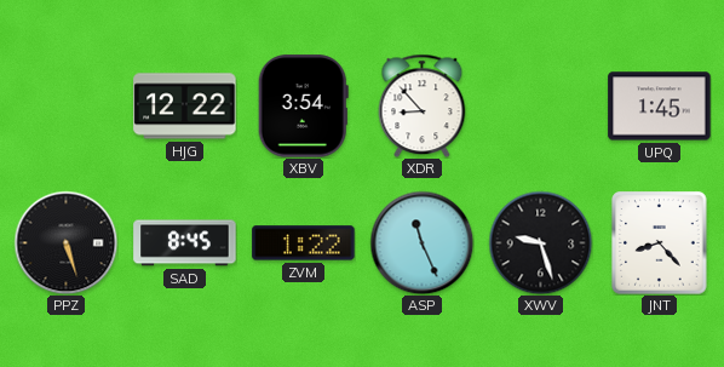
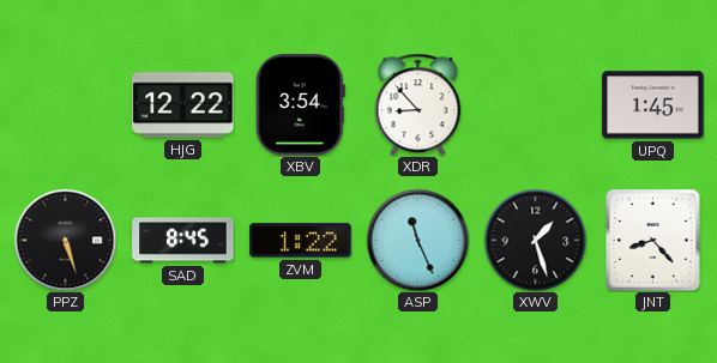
XWV: 9:27 -> 1:27 (535, 240)
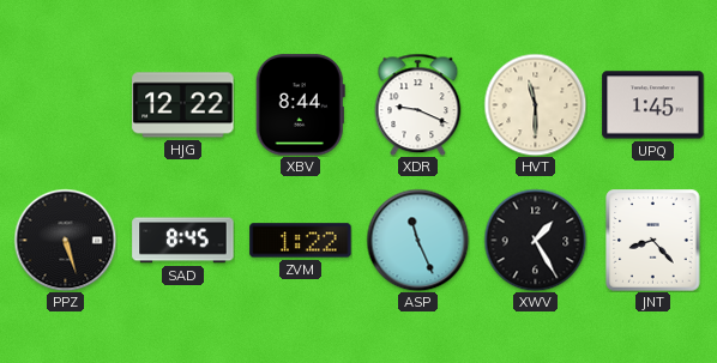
XBV: 3:54 -> 8:44 (300, 105)
XDR: 8:53 -> 9:19 (418, 104)
HVT: none -> 11:30 (535, 104)
XWV: 1:27 -> 1:25 (535, 240)
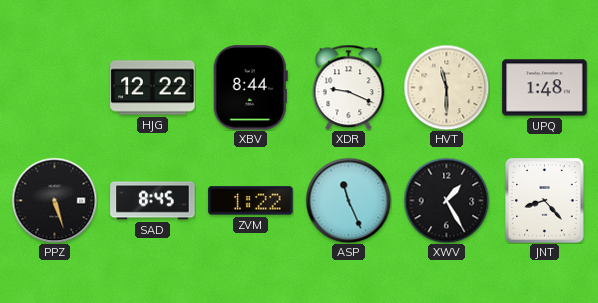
UPQ: 1:45 -> 1:48 (545, 88)
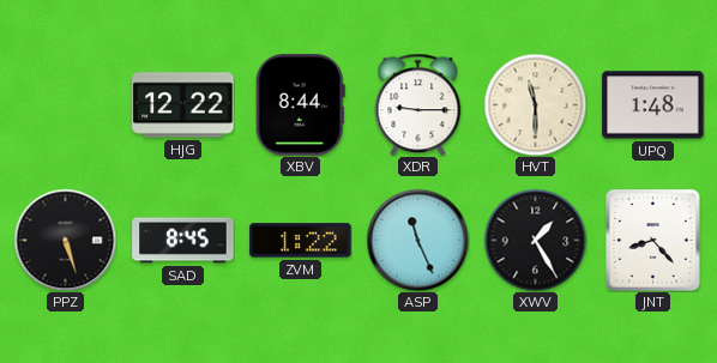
XDR: 9:19 -> 9:15 (418, 104)
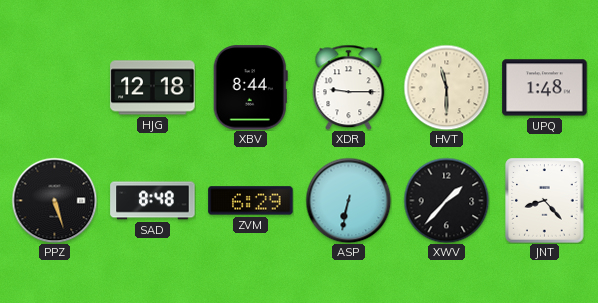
HJG: 12:22 -> 12:18 (153, 88)
SAD: 8:45 -> 8:48 (153, 201)
ZVM: 1:22 -> 6:29 (251, 201)
ASP: 11:26 -> 6:32 (348, 200)
XWV: 1:25 -> 1:37 (446, 200)
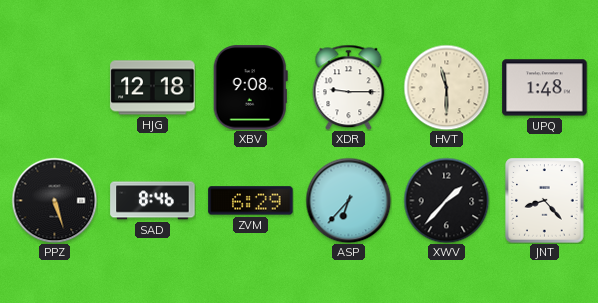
XBV: 8:44 -> 9:08 (250, 88)
SAD: 8:48 -> 8:46 (153, 201)
ASP: 6:32 -> 6:37 (348, 200)
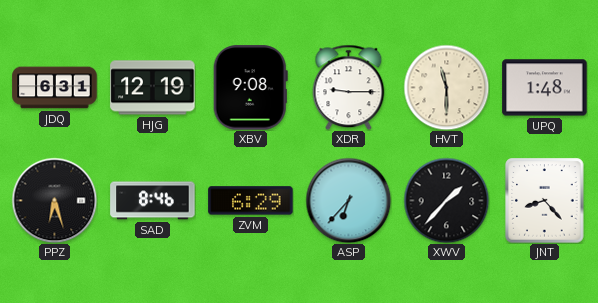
JDQ: none -> 6:31 (55, 88)
HJG: 12:18 -> 12:19 (153, 88)
PPZ: 5:27 -> 6:27 (54, 200)
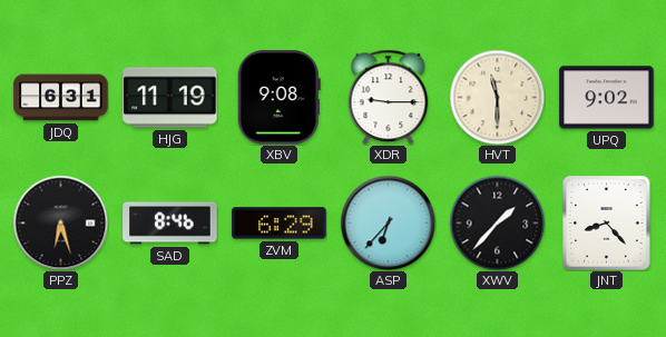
HJG: 12:19 -> 11:19 (170, 98)
UPQ: 1:48 -> 9:02 (607, 98)
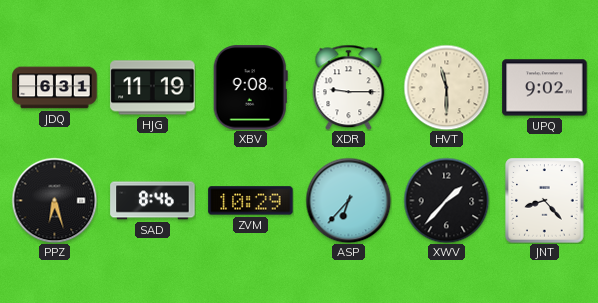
ZVM: 6:29 -> 10:29 (251, 201)
